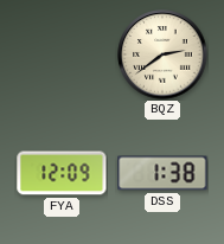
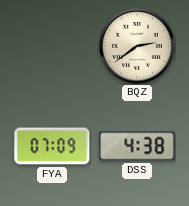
FYA: 12:09 -> 07:09 (52, 146)
DSS: 1:38 -> 4:38 (137, 146)
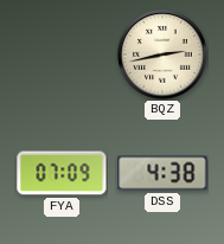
BQZ: 2:39 -> 2:43 (162, 54)
